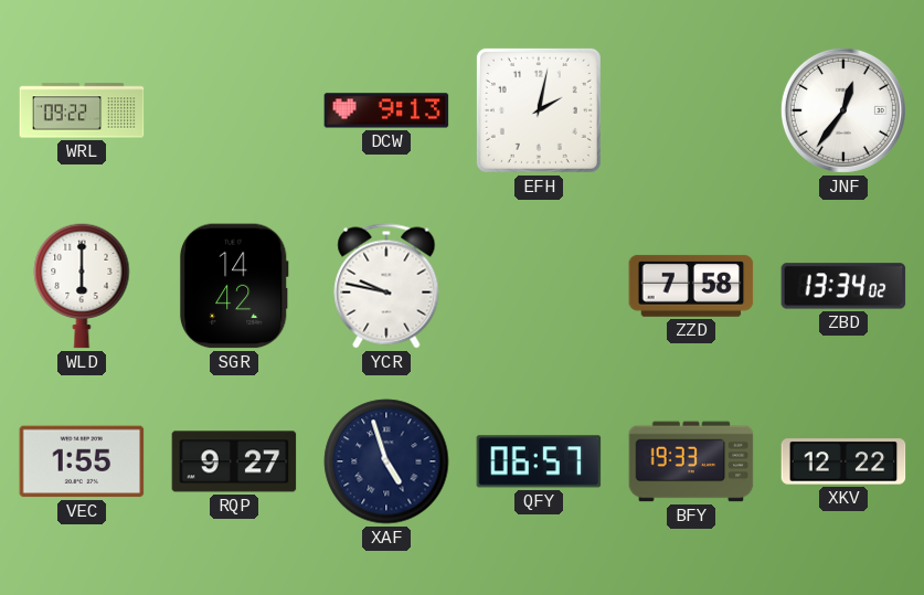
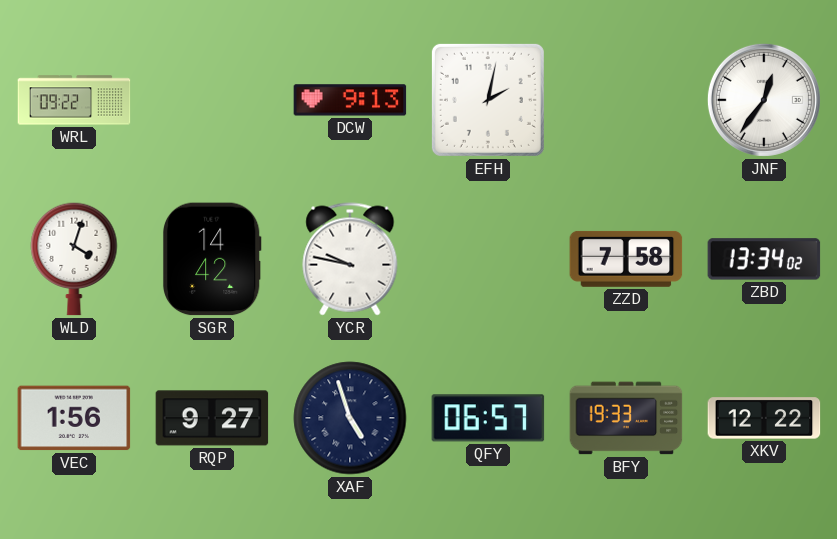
WLD: 6:00 -> 4:03 (74, 259)
VEC: 1:55 -> 1:56 (74, 418)
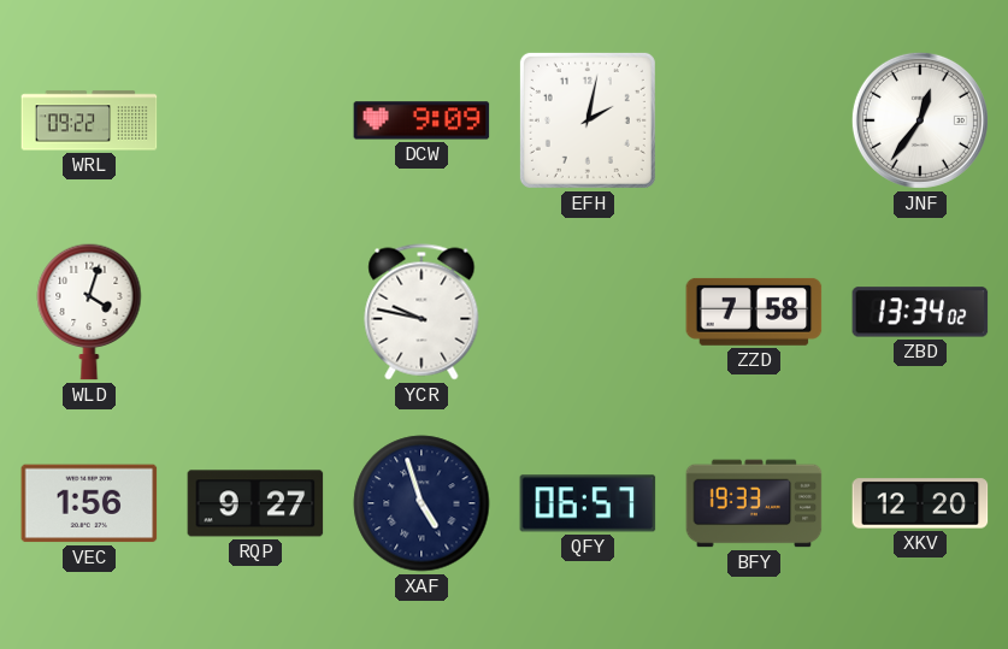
DCW: 9:13 -> 9:09 (422, 120)
SGR: 14:42 -> none (212, 259)
XKV: 12:22 -> 12:20 (920, 503)
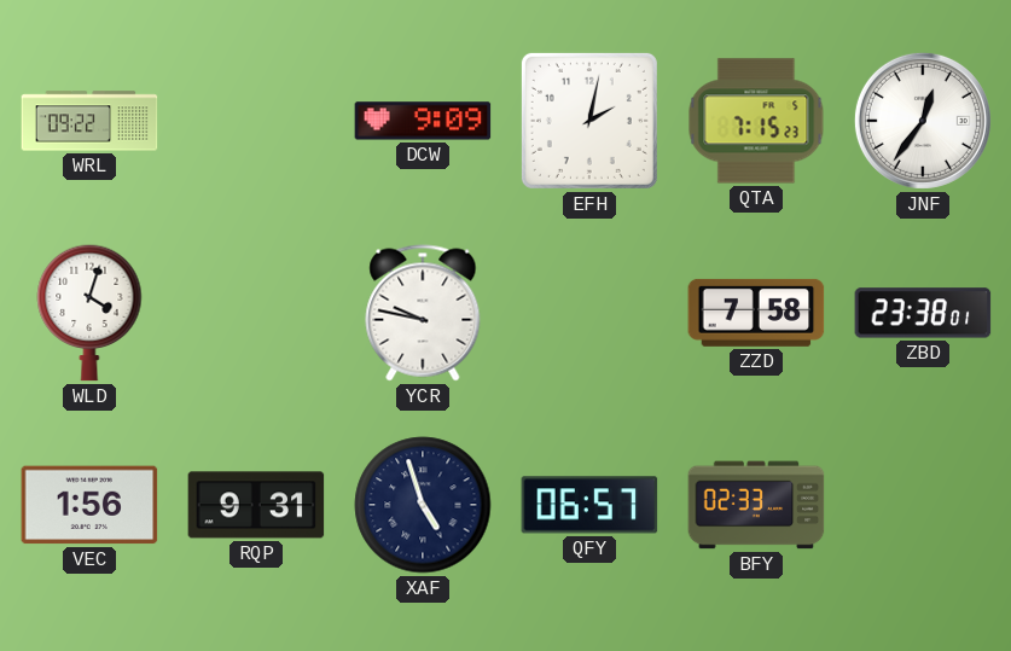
QTA: none -> 7:15 (756, 121)
ZBD: 13:34 -> 23:38 (923, 313)
RQP: 9:27 -> 9:31 (256, 505)
BFY: 19:33 -> 02:33 (756, 505)
XKV: 12:20 -> none (920, 503)
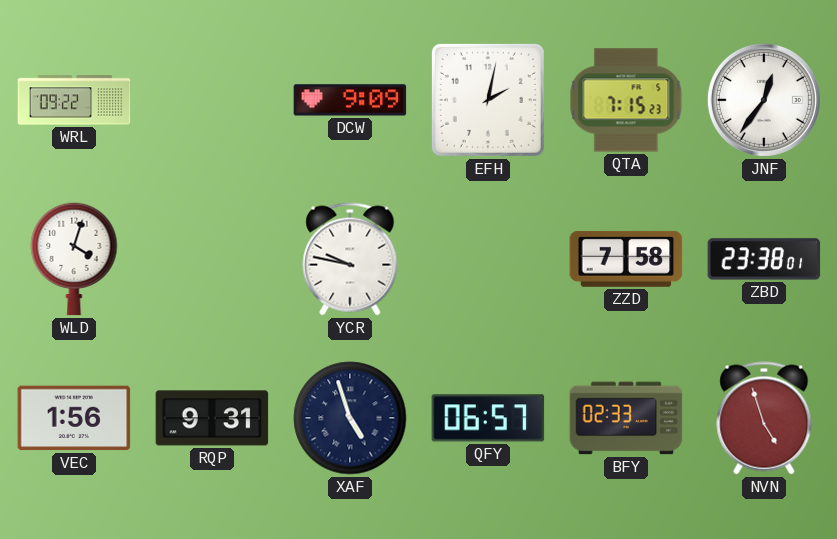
NVN: none -> 4:57 (764, 418)
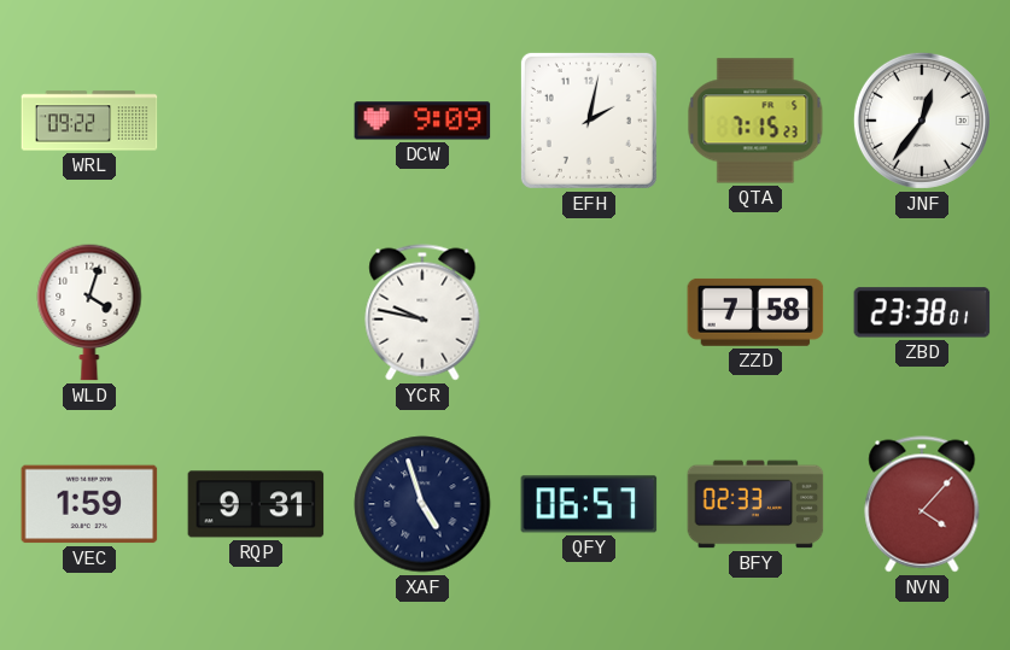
VEC: 1:56 -> 1:59 (89, 504)
NVN: 4:57 -> 4:07 (922, 504)
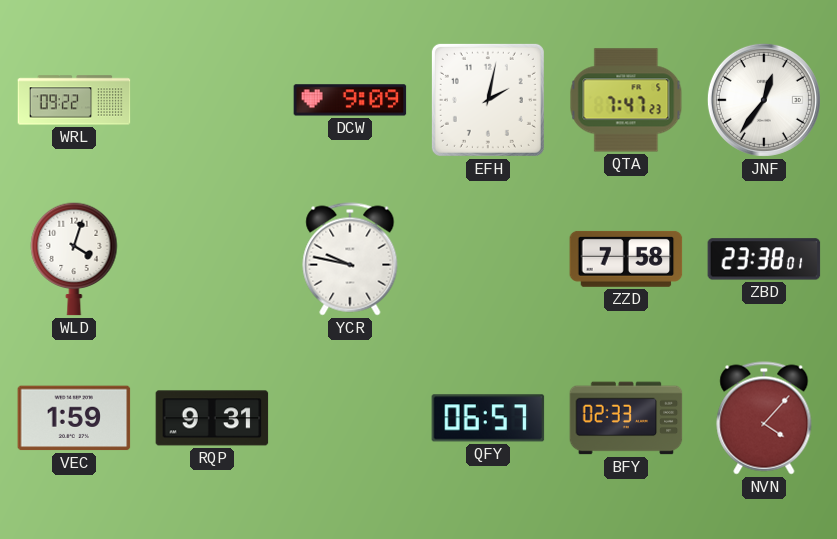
QTA: 7:15 -> 7:47 (626, 100)
XAF: 4:57 -> none (422, 504)
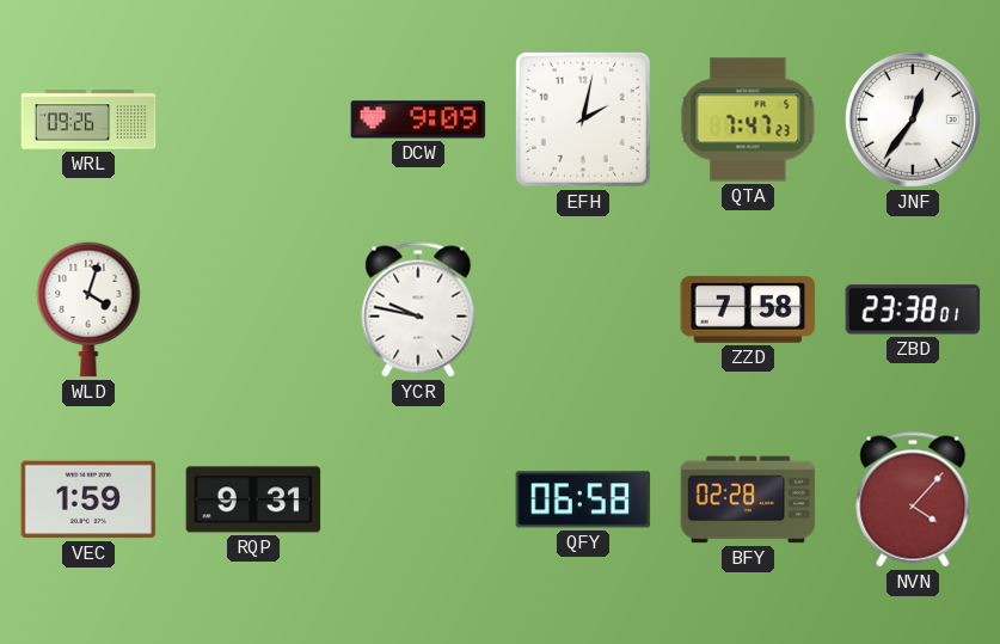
WRL: 09:22 -> 09:26 (88, 119)
QFY: 06:57 -> 06:58 (583, 499)
BFY: 02:33 -> 02:28 (748, 499)
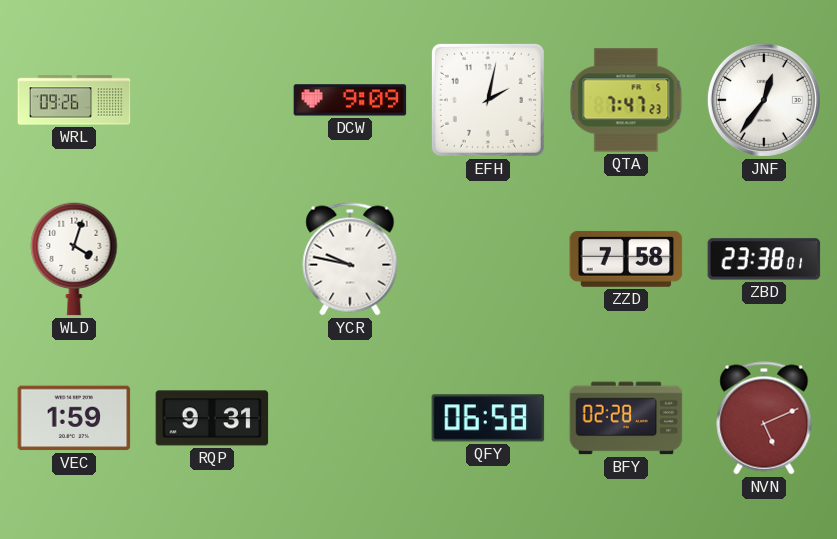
NVN: 4:07 -> 5:11 (764, 418)
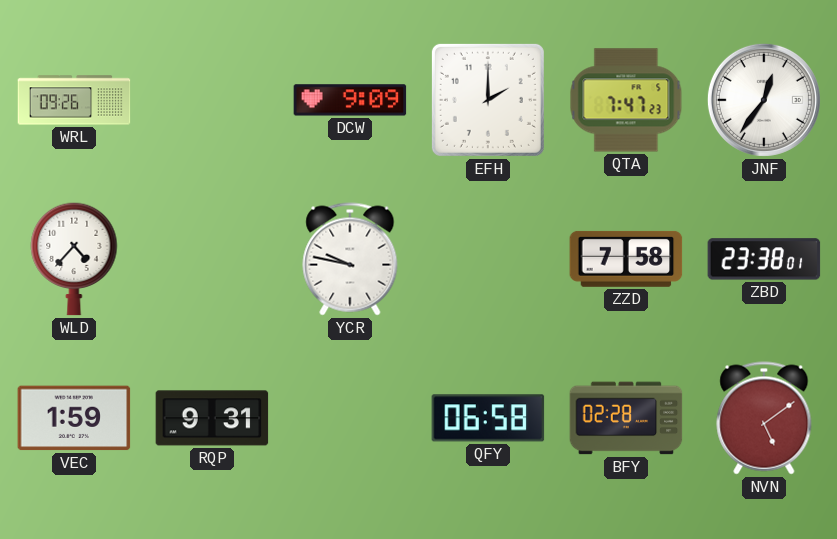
EFH: 2:02 -> 2:00 (488, 100)
WLD: 4:03 -> 4:37 (74, 259)
NVN: 5:11 -> 5:09 (764, 418)
